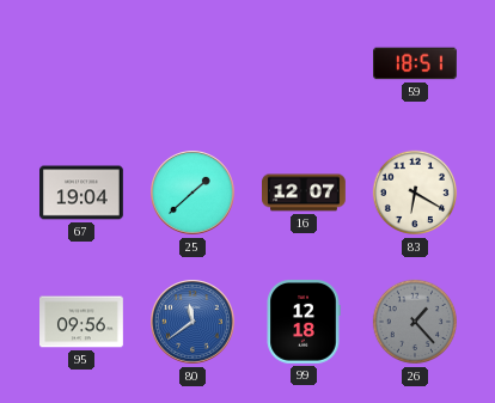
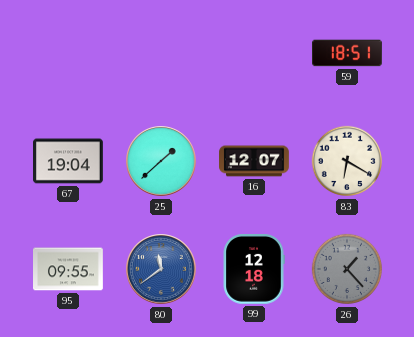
95: 09:56 -> 09:55 (69, 269)
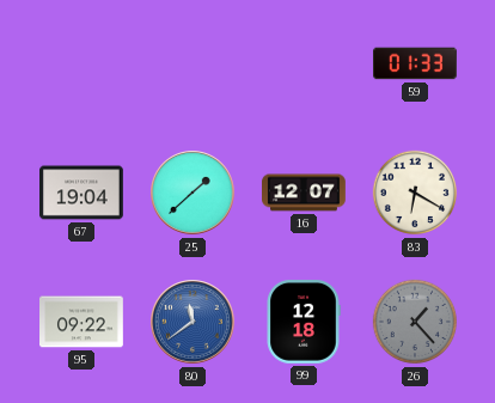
59: 18:51 -> 01:33 (416, 63)
95: 09:55 -> 09:22 (82, 322)
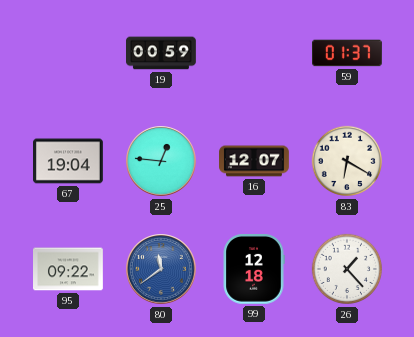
19: none -> 00:59 (162, 53)
59: 01:33 -> 01:37 (348, 53)
25: 1:38 -> 12:46 (161, 161)
26 dial: grey -> white (347, 269)
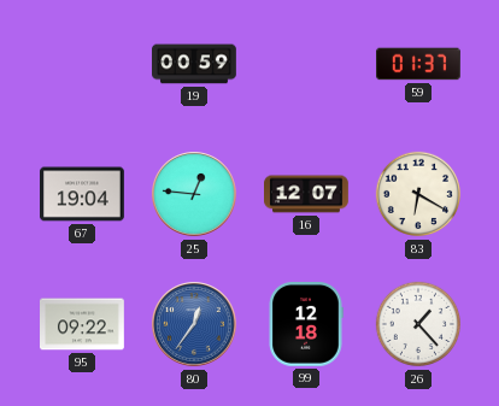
80: 11:39 -> 12:36 (194, 324)
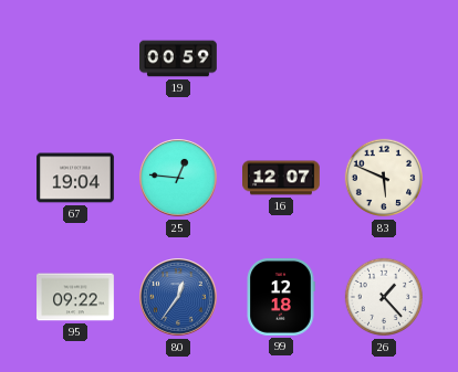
59: 01:37 -> none (419, 64)
83: 6:20 -> 5:49 (384, 178)
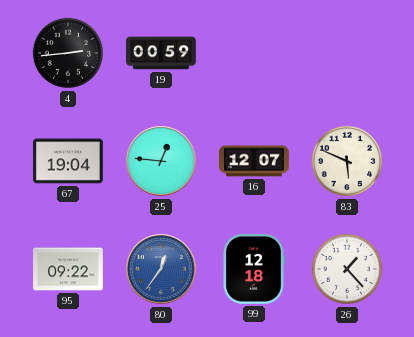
4: none -> 2:44 (68, 53)
